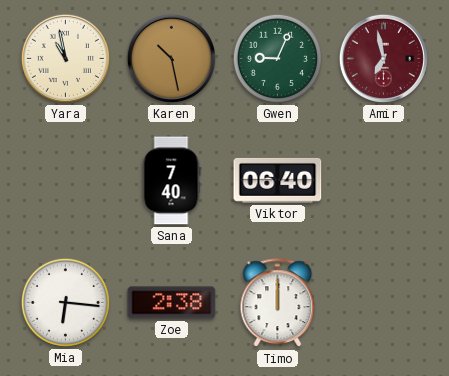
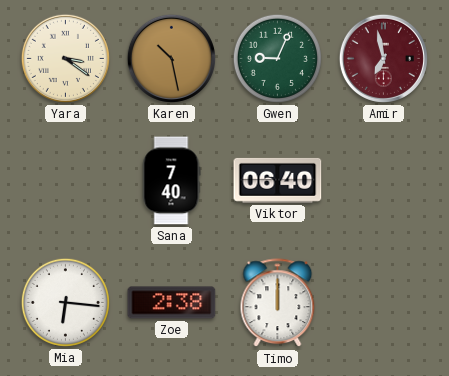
Yara: 10:58 -> 3:21 (65, 58)
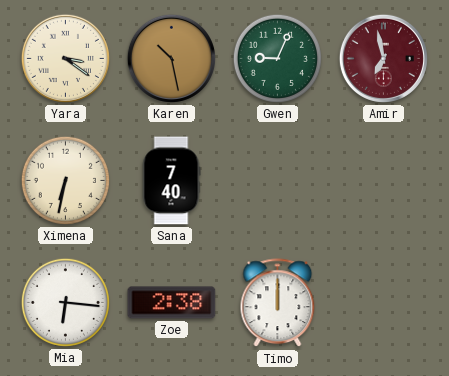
Ximena: none -> 6:32 (65, 180)
Viktor: 06:40 -> none (278, 180)
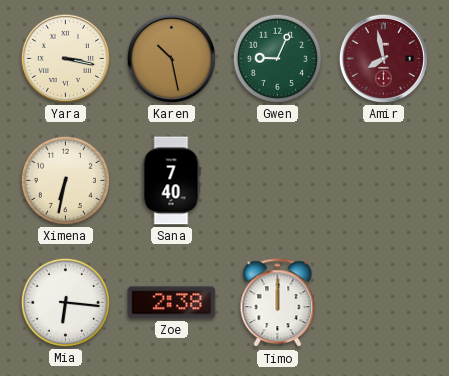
Yara: 3:21 -> 3:17 (65, 58)
Amir: 6:58 -> 7:58 (383, 58)
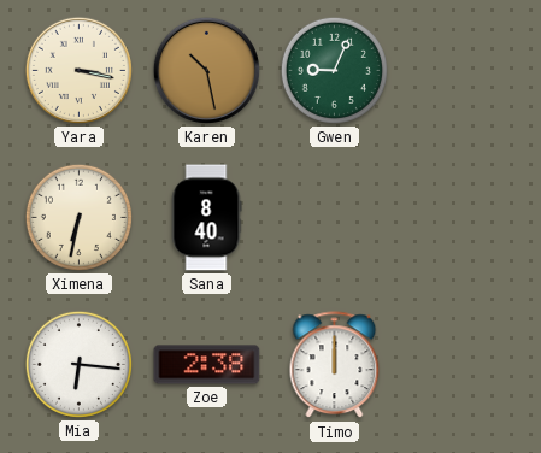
Amir: 7:58 -> none (383, 58)
Sana: 7:40 -> 8:40 (206, 218)
